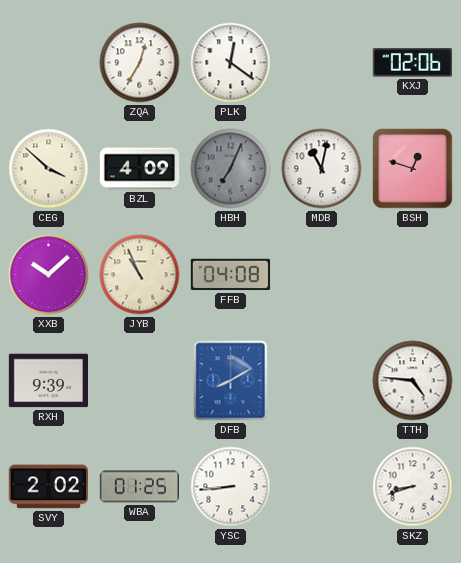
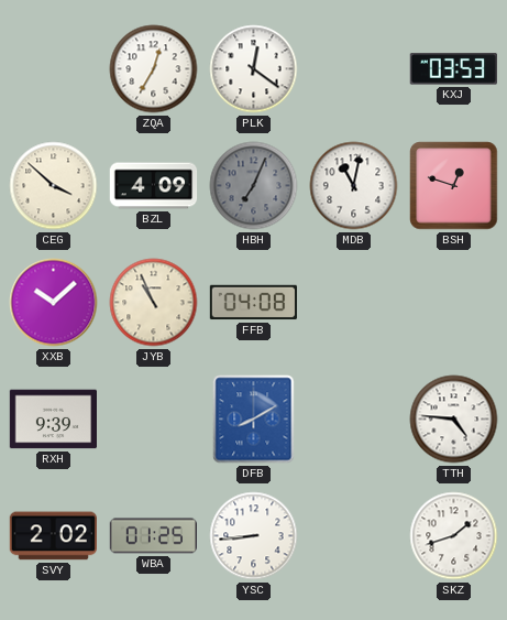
KXJ: 02:06 -> 03:53 (453, 69)
SKZ: 8:42 -> 1:42 (454, 536)
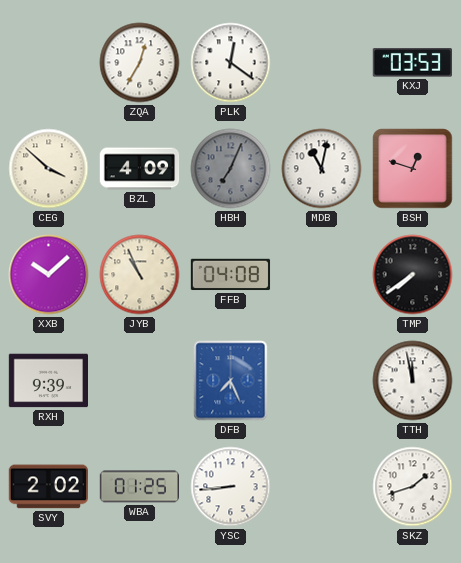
TMP: none -> 7:39 (413, 275)
DFB: 8:10 -> 7:26 (231, 381)
TTH: 4:46 -> 11:58 (413, 381)
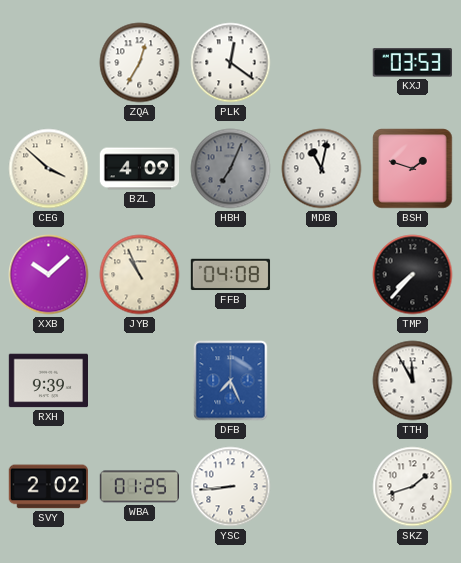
BSH: 12:48 -> 1:48 (413, 169)
TMP: 7:39 -> 7:37 (413, 275)
TTH: 11:58 -> 11:55 (413, 381)
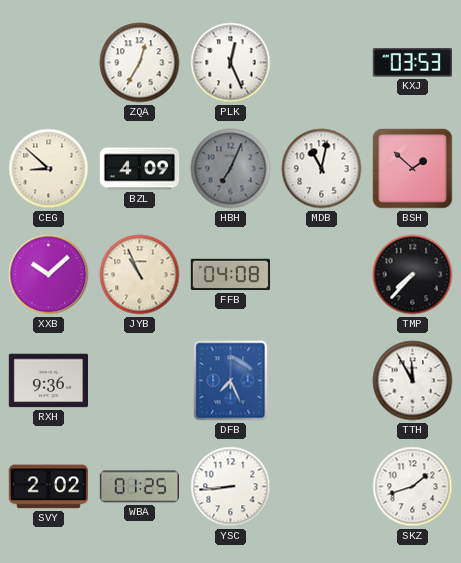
PLK: 12:21 -> 12:26 (231, 63)
CEG: 3:52 -> 8:52 (49, 169)
BSH: 1:48 -> 1:52 (413, 169)
RXH: 9:39 -> 9:36 (49, 381)
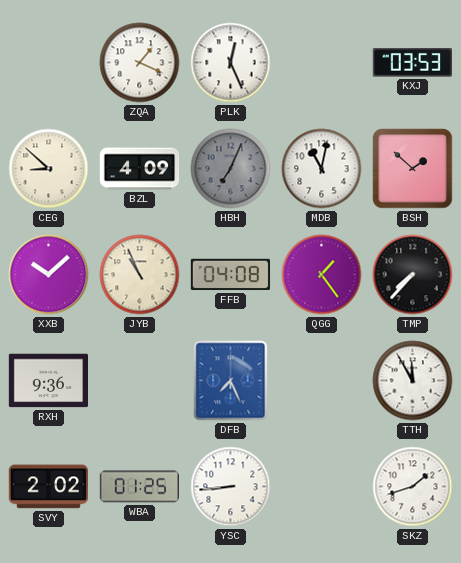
ZQA: 12:35 -> 1:19 (140, 63)
QGG: none -> 1:24 (322, 275)
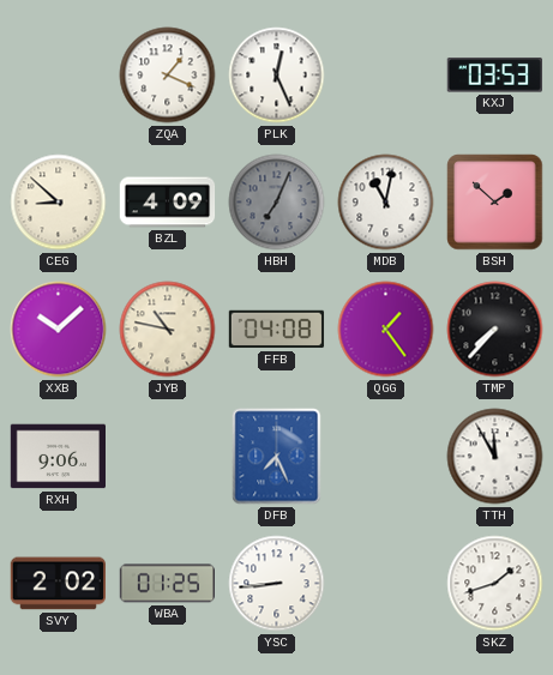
JYB: 10:56 -> 10:47 (168, 330)
RXH: 9:36 -> 9:06 (59, 457)
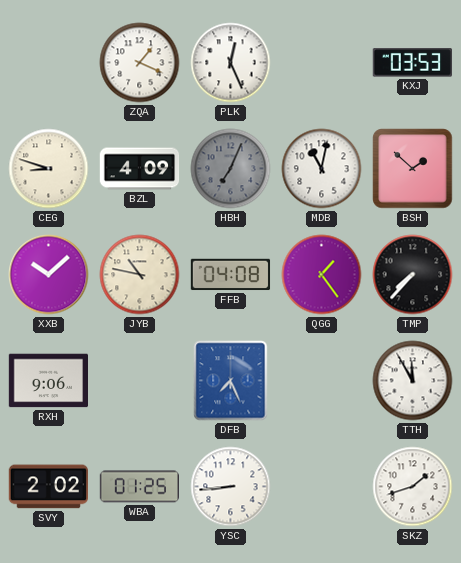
CEG: 8:52 -> 8:48 (49, 169)
